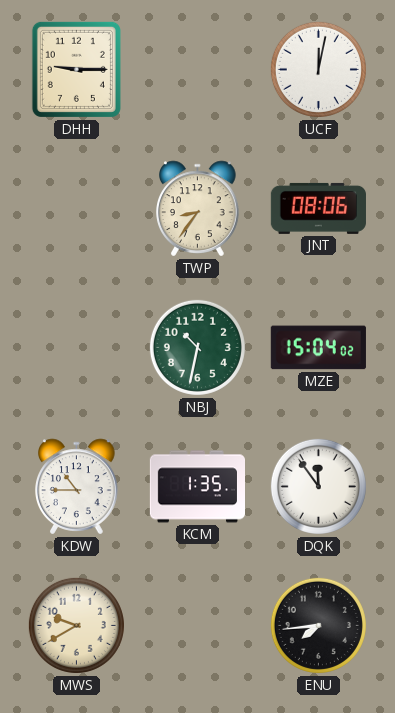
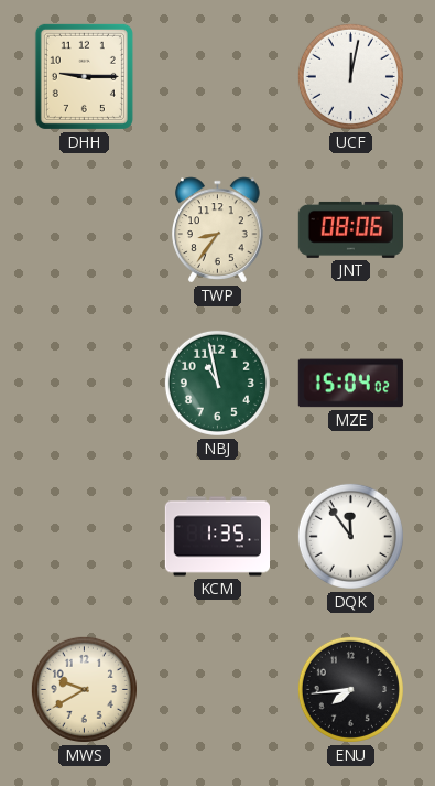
NBJ: 10:32 -> 10:58 (217, 383)
KDW: 10:45 -> none (77, 487)
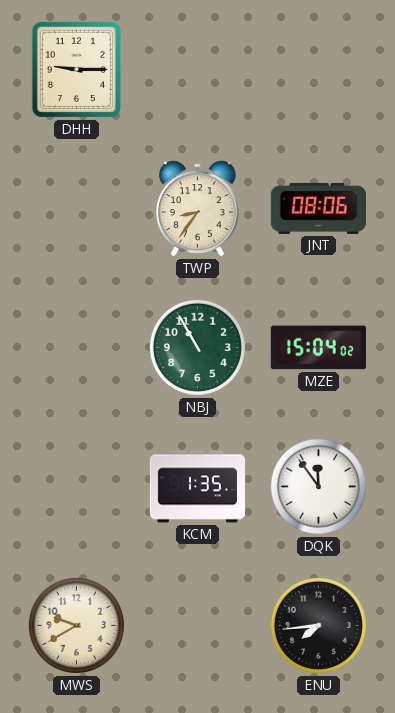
UCF: 12:02 -> none (350, 76)
NBJ: 10:58 -> 10:55 (197, 347)
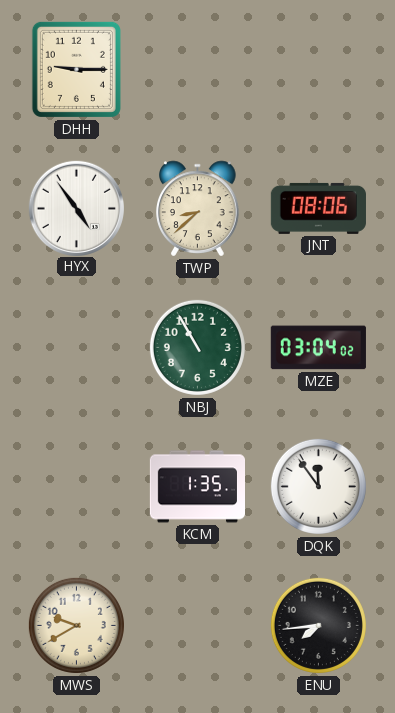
HYX: none -> 4:54 (76, 208)
TWP: 8:36 -> 8:38 (198, 209)
MZE: 15:04 -> 03:04 (318, 348)
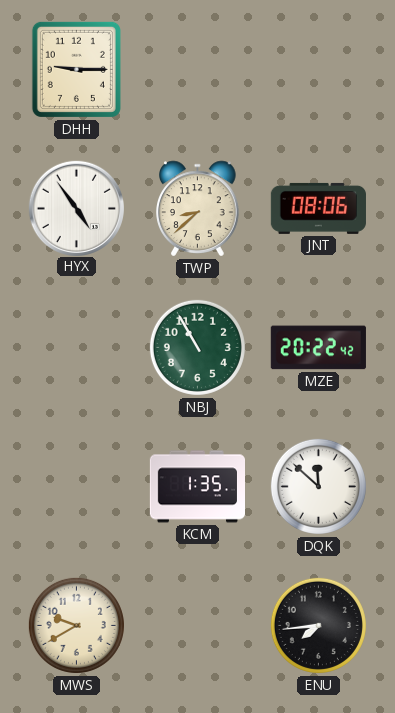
MZE: 03:04 -> 20:22 (318, 348)
DQK: 11:54 -> 11:52 (318, 486)
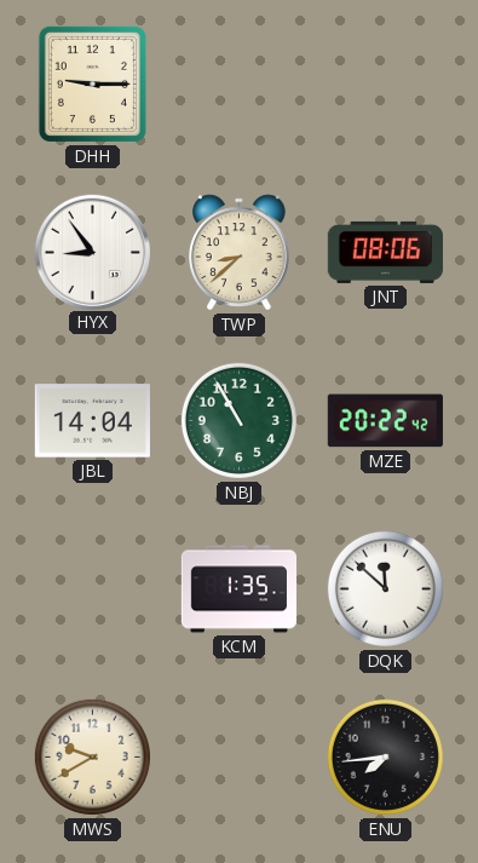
HYX: 4:54 -> 8:54 (92, 252)
JBL: none -> 14:04 (92, 421)
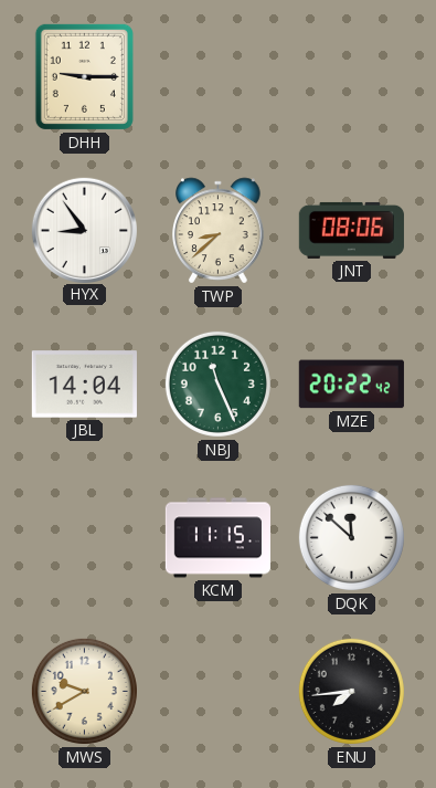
NBJ: 10:55 -> 11:26 (217, 384)
KCM: 1:35 -> 11:15 (217, 538)
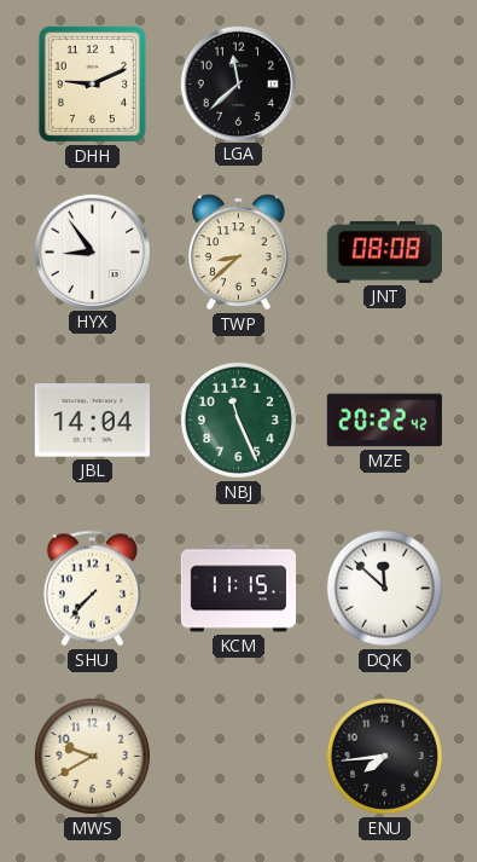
DHH: 9:15 -> 9:11 (92, 83)
LGA: none -> 11:38 (238, 83)
JNT: 08:06 -> 08:08 (384, 251)
SHU: none -> 7:37 (92, 589)
